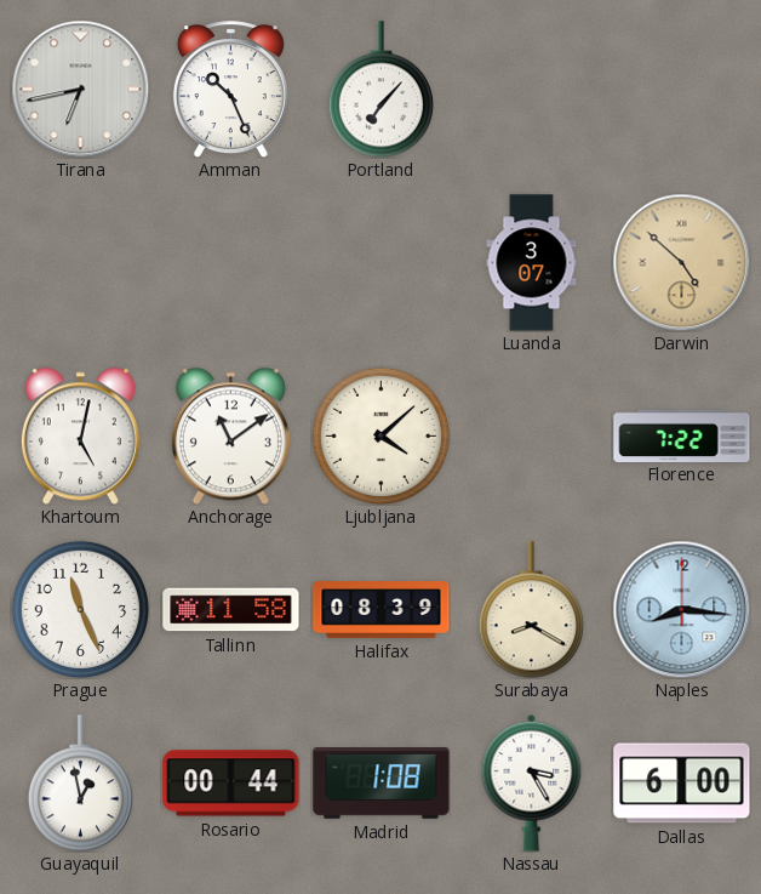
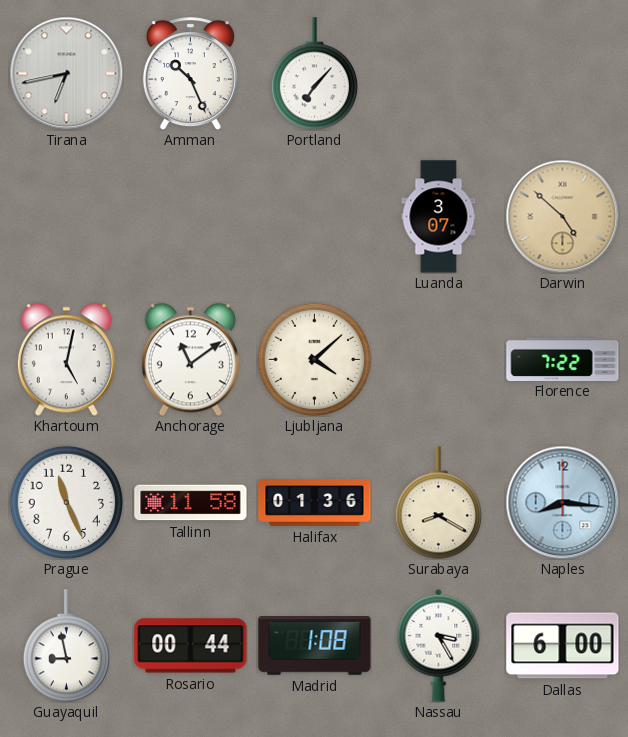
Halifax: 08:39 -> 01:36 (315, 503)
Guayaquil: 12:58 -> 8:58 (66, 646)
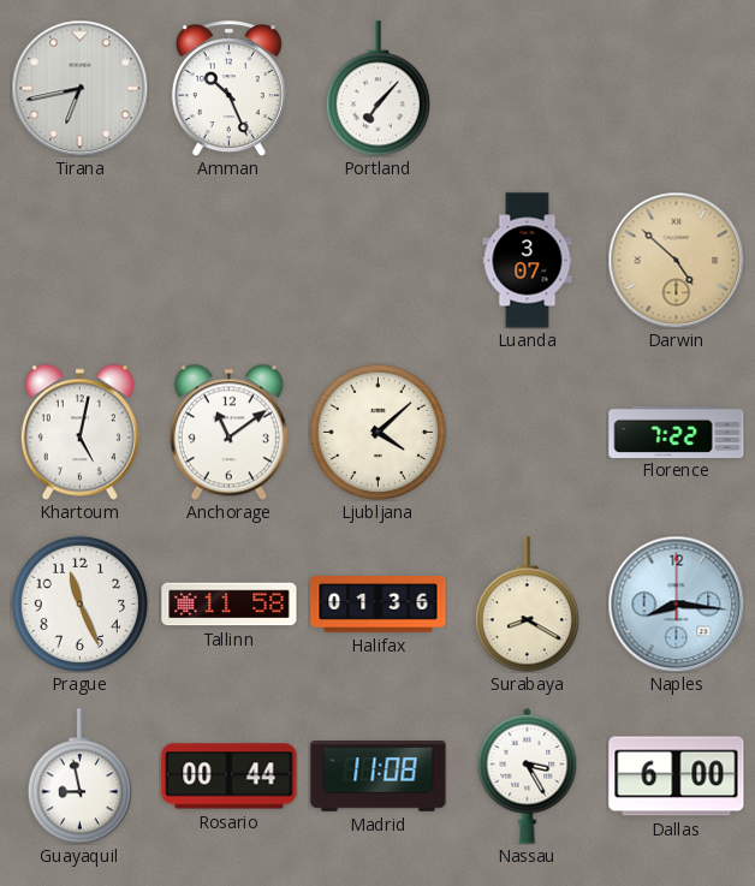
Madrid: 1:08 -> 11:08 (379, 777)
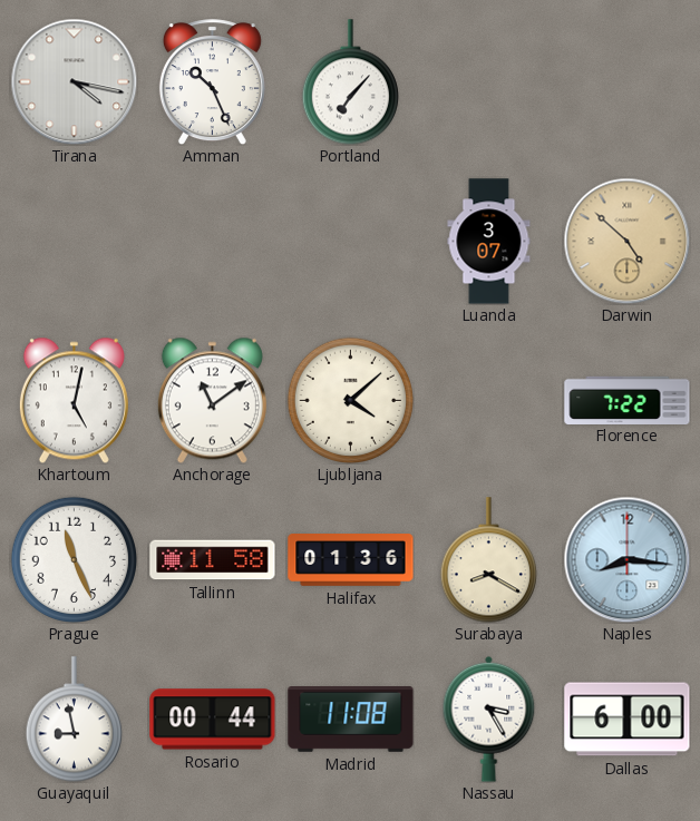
Tirana: 6:43 -> 4:17 (74, 81)
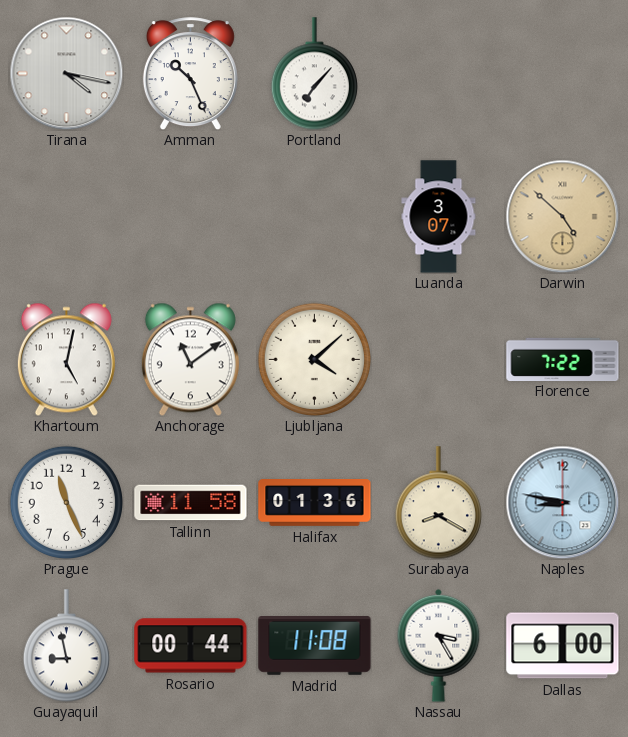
Naples: 8:16 -> 8:47 (562, 502)
